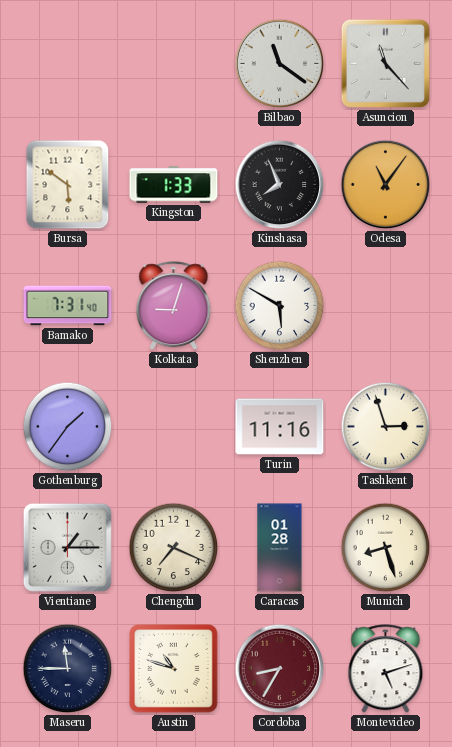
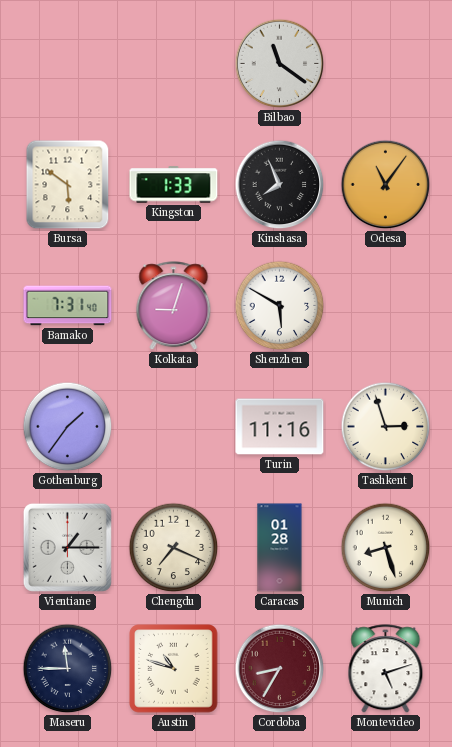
Asuncion: 11:23 -> none (385, 63)
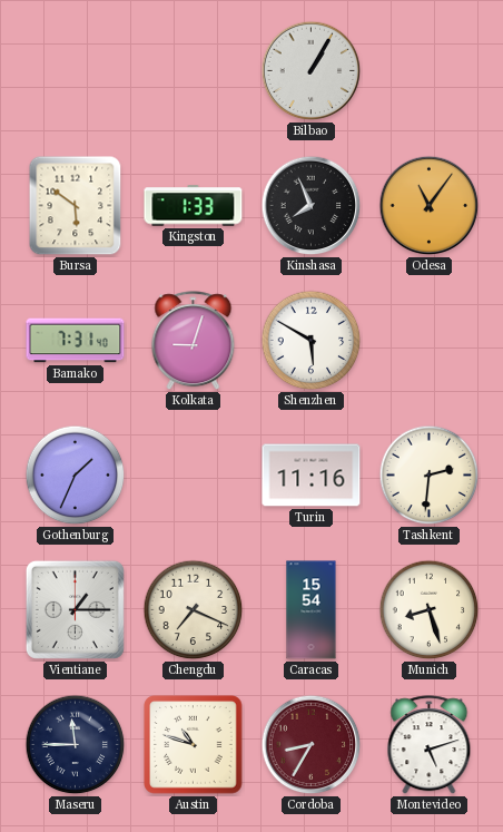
Bilbao: 11:21 -> 1:05 (312, 71)
Gothenburg: 1:36 -> 1:34 (76, 476)
Tashkent: 2:57 -> 2:31 (430, 476)
Caracas: 01:28 -> 15:54 (312, 610)
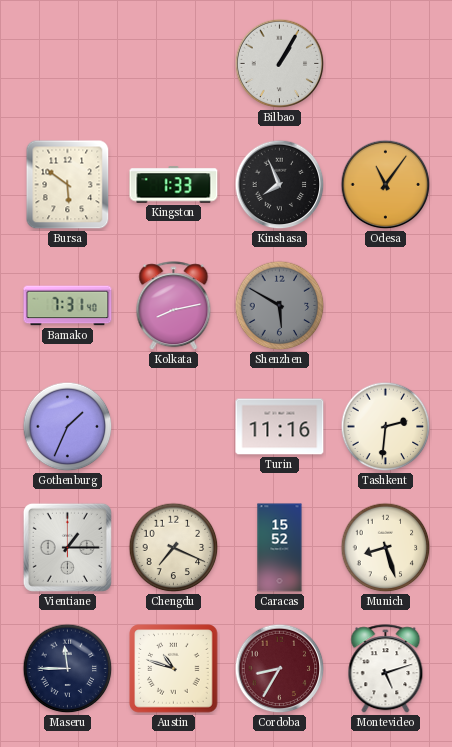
Kolkata: 9:03 -> 8:13 (174, 306)
Shenzhen dial: white -> grey (280, 306)
Caracas: 15:54 -> 15:52 (280, 548)
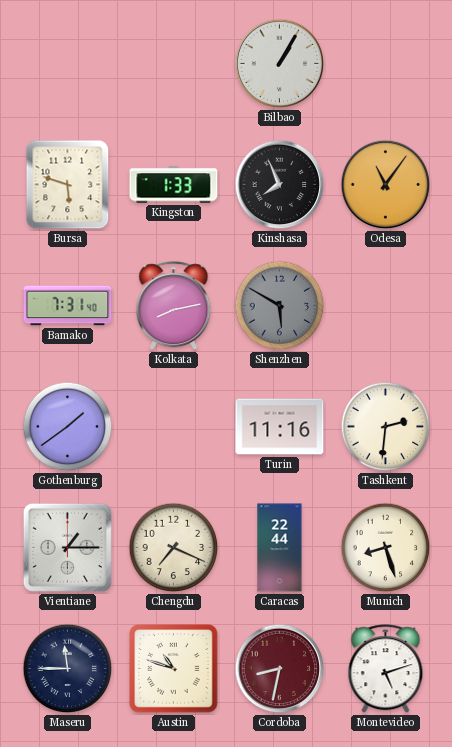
Bursa: 5:51 -> 5:48 (68, 185)
Gothenburg: 1:34 -> 1:39 (68, 427)
Caracas: 15:52 -> 22:44 (280, 548)
Cordoba: 8:35 -> 8:32 (280, 669)
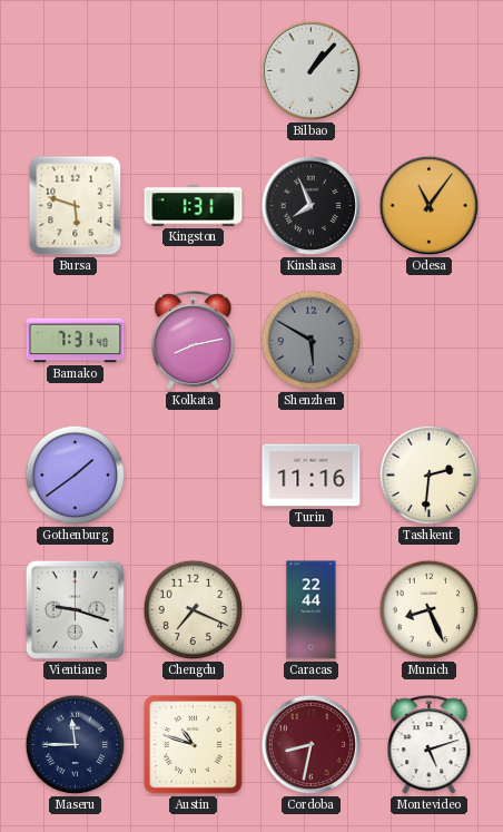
Bilbao: 1:05 -> 1:07 (312, 71)
Kingston: 1:33 -> 1:31 (194, 206)
Vientiane: 1:15 -> 9:18 (75, 609)
Munich: 8:27 -> 8:26 (430, 610)
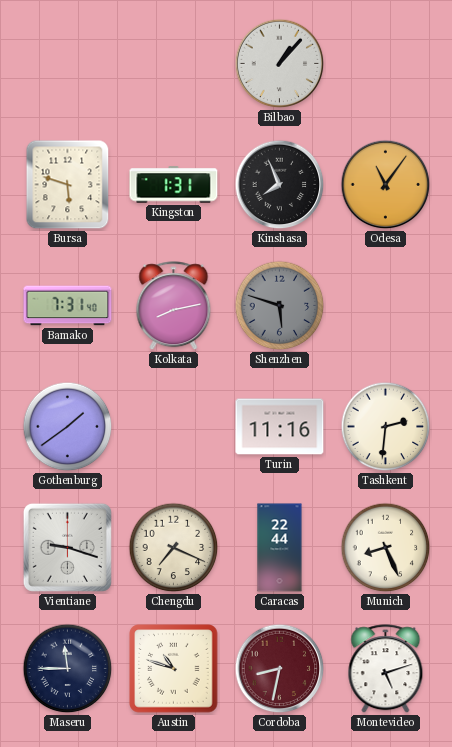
Shenzhen: 5:50 -> 5:48 (280, 306)
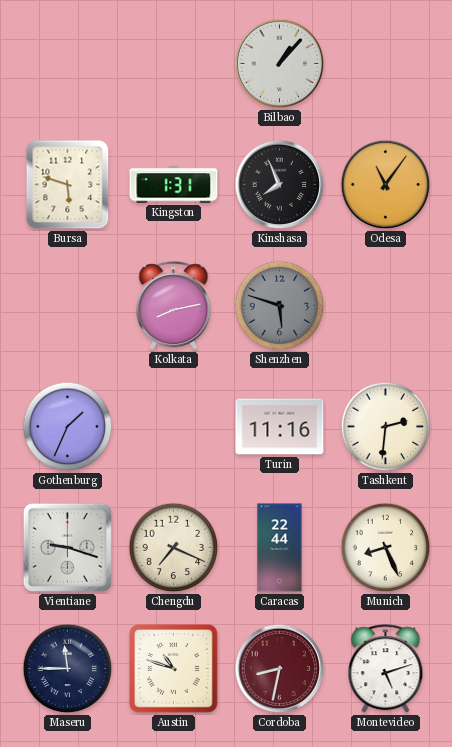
Bamako: 7:31 -> none (68, 306)
Gothenburg: 1:39 -> 1:34 (68, 427)
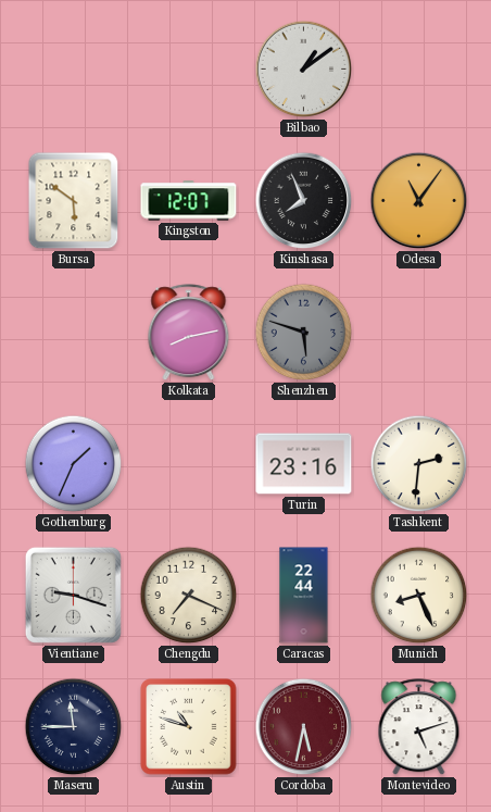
Bilbao: 1:07 -> 1:09 (304, 70)
Bursa: 5:48 -> 5:51 (74, 201)
Kingston: 1:31 -> 12:07 (189, 201)
Turin: 11:16 -> 23:16 (304, 464)
Cordoba: 8:32 -> 5:32 (304, 727)
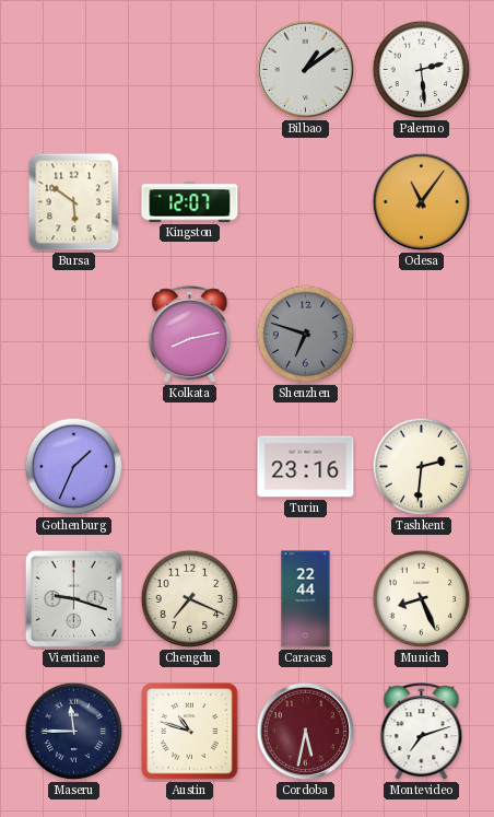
Palermo: none -> 2:29 (422, 70)
Kinshasa: 7:56 -> none (304, 201)
Shenzhen: 5:48 -> 6:48 (306, 335)
Montevideo: 5:12 -> 7:12 (422, 732)
